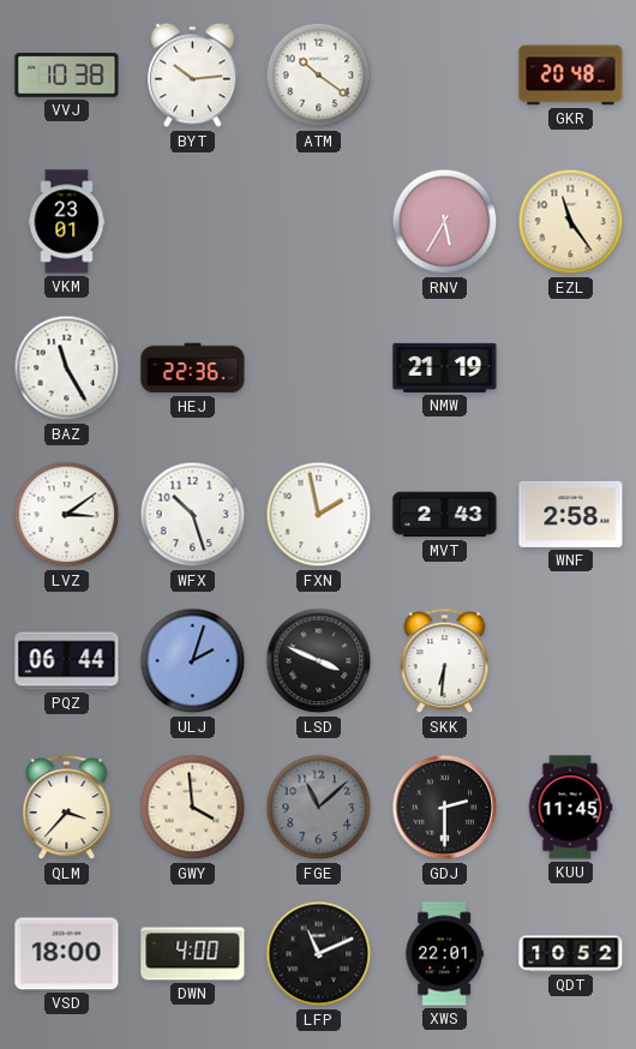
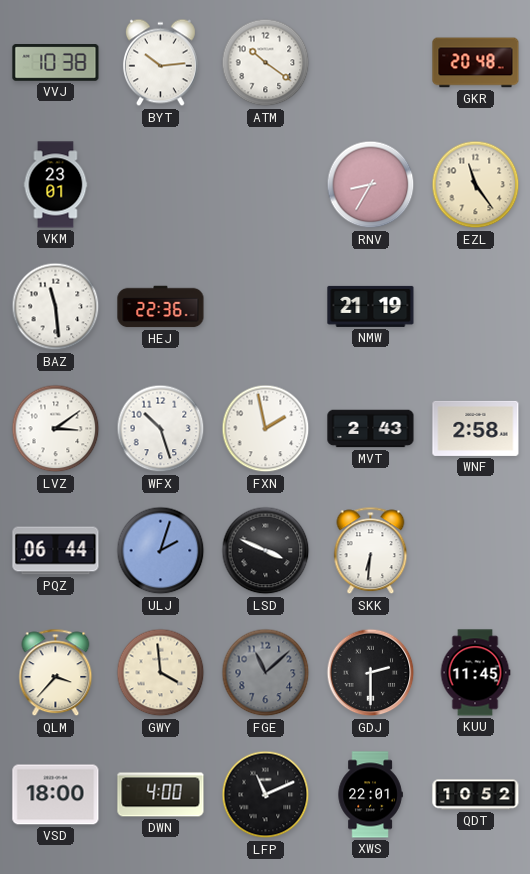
RNV: 5:35 -> 8:35 (371, 185)
BAZ: 11:25 -> 11:29 (56, 307)
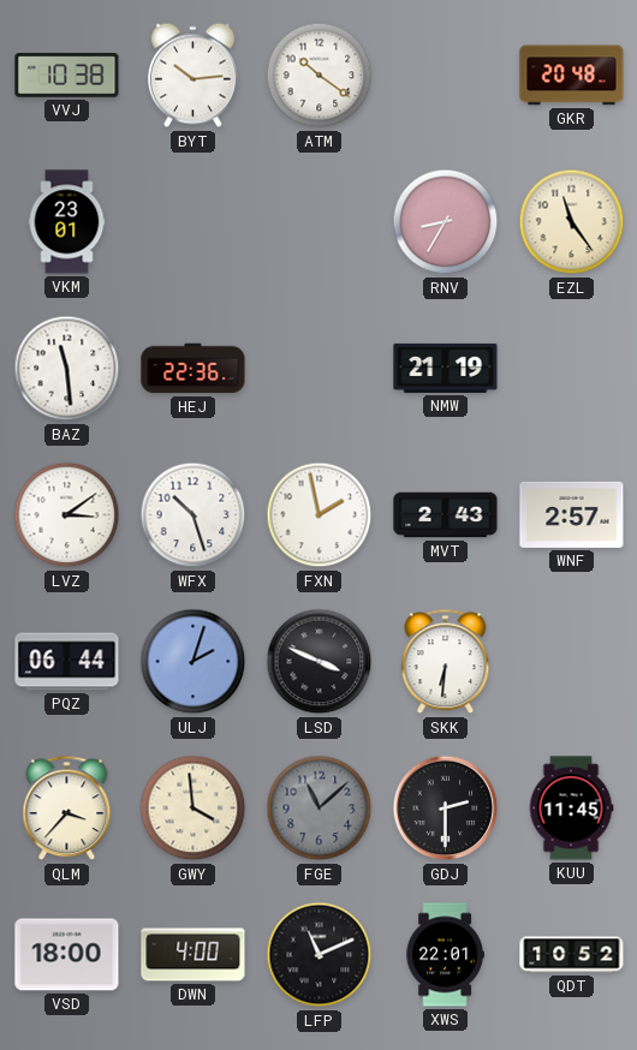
WNF: 2:58 -> 2:57 (572, 514)
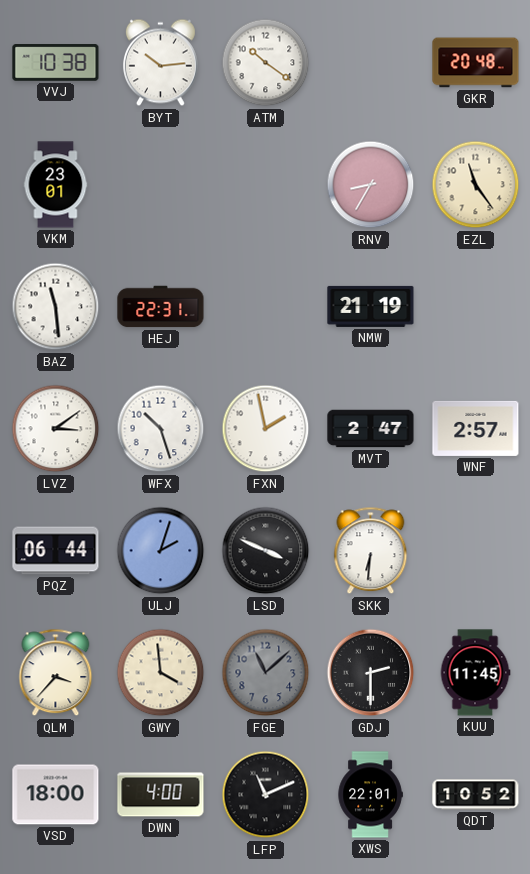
HEJ: 22:36 -> 22:31 (161, 307)
MVT: 2:43 -> 2:47 (371, 429)
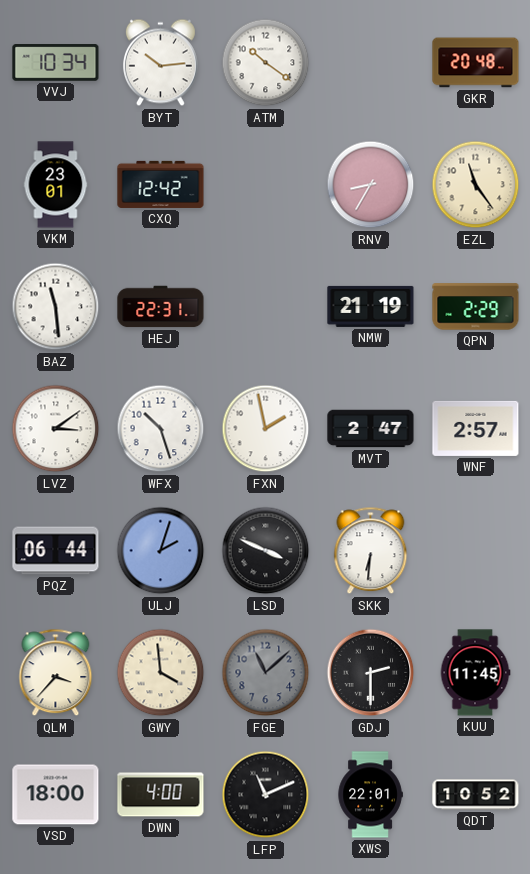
VVJ: 10:38 -> 10:34 (56, 63)
CXQ: none -> 12:42 (161, 184)
QPN: none -> 2:29 (476, 307)
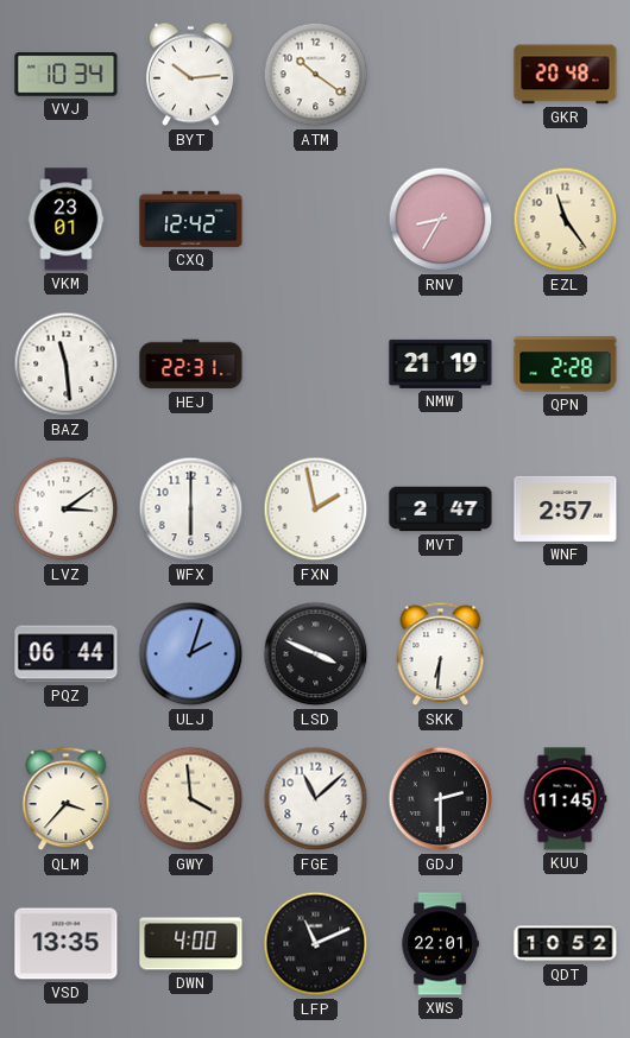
QPN: 2:29 -> 2:28 (566, 365)
WFX: 10:27 -> 6:00 (191, 509)
FGE dial: grey -> white (316, 799)
VSD: 18:00 -> 13:35 (67, 944)
